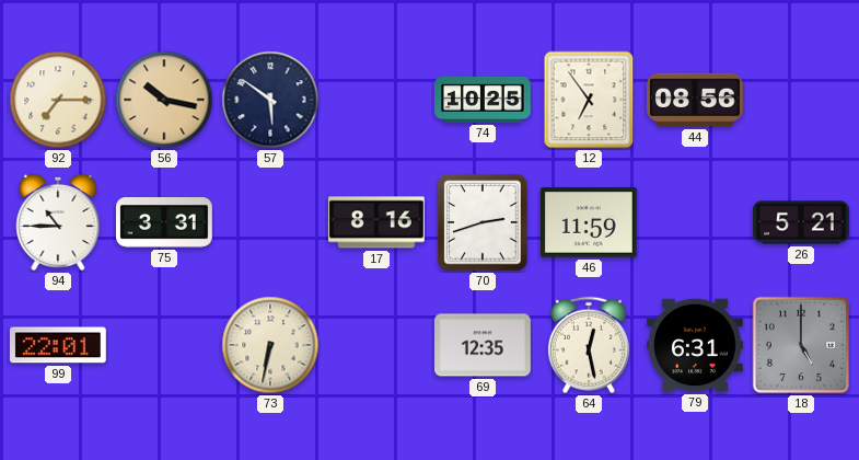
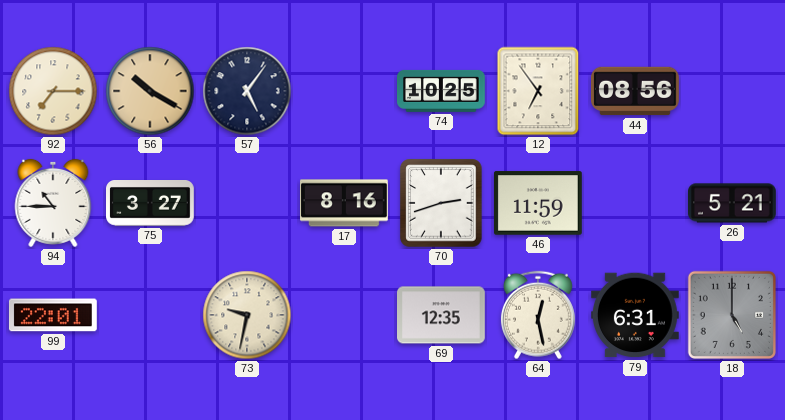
56: 10:17 -> 10:20 (150, 91)
57: 5:51 -> 5:06 (247, 91)
75: 3:31 -> 3:27 (151, 204)
73: 6:32 -> 9:32 (247, 315)
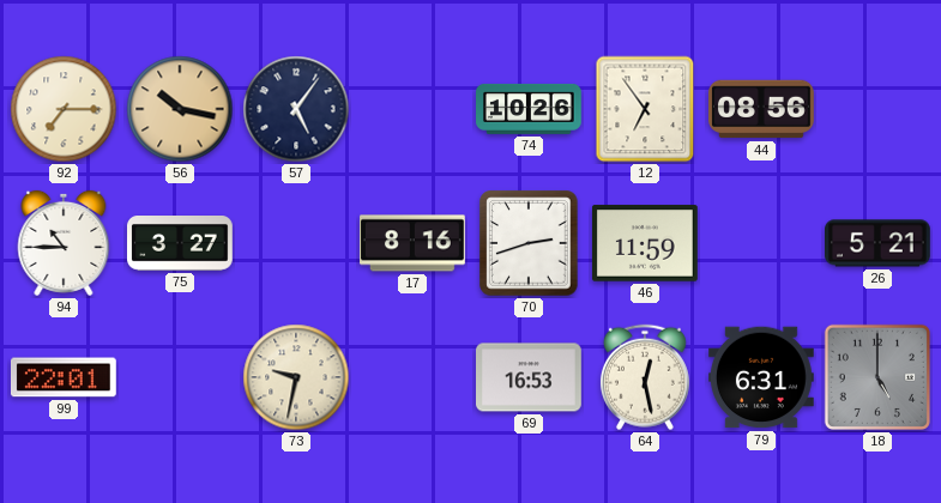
56: 10:20 -> 10:17 (180, 109)
74: 10:25 -> 10:26 (530, 109)
69: 12:35 -> 16:53 (530, 377)
